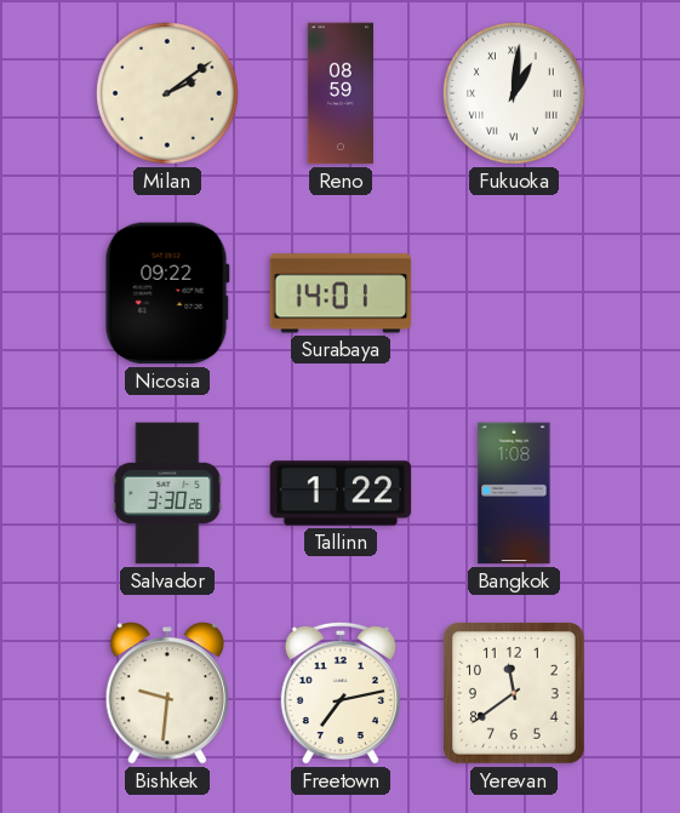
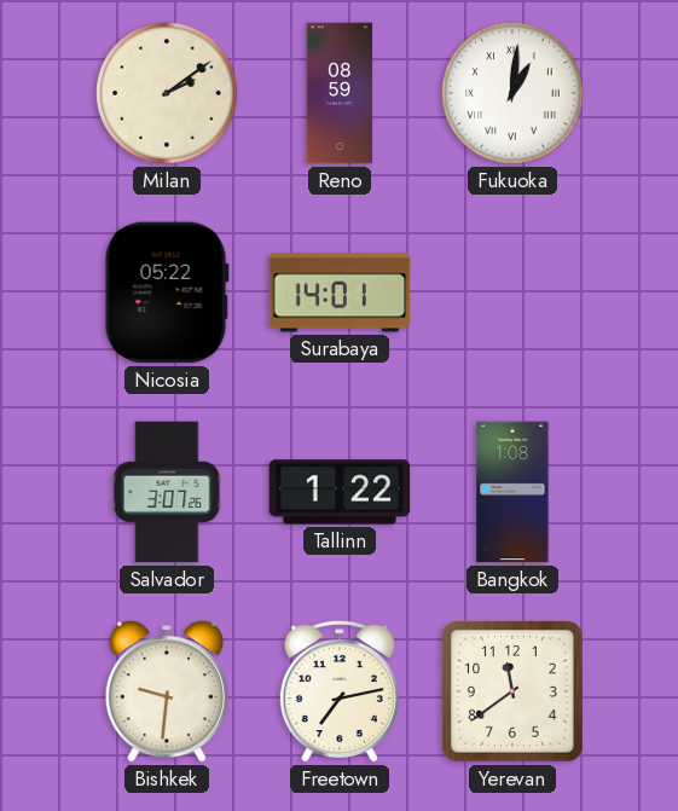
Nicosia: 09:22 -> 05:22 (167, 292)
Salvador: 3:30 -> 3:07 (167, 492)
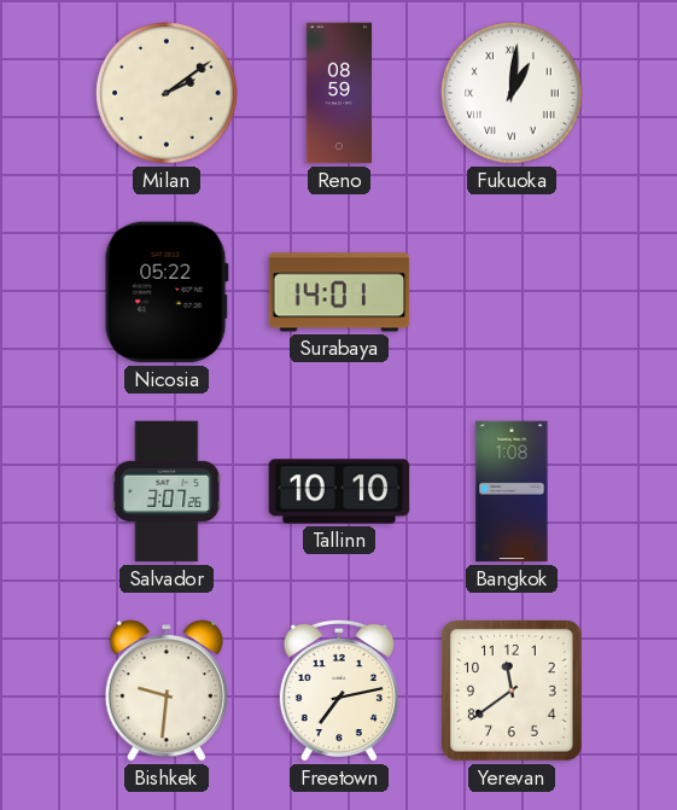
Tallinn: 1:22 -> 10:10 (339, 491)
